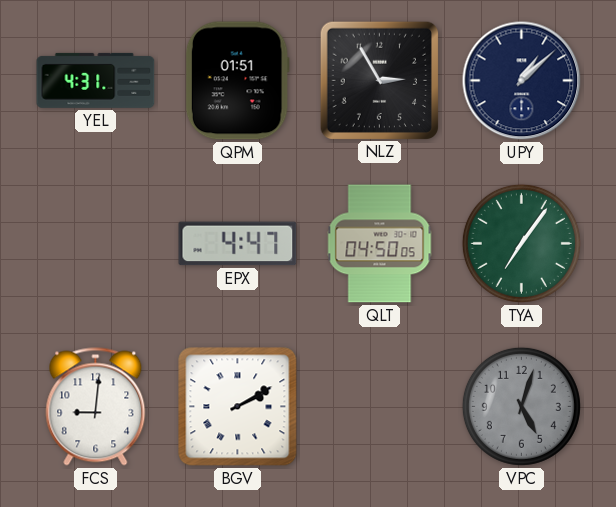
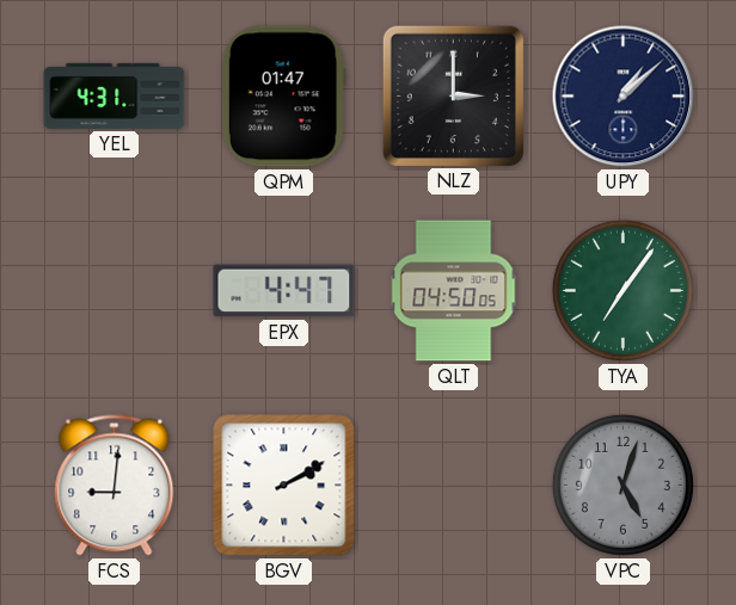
QPM: 01:51 -> 01:47 (283, 97)
NLZ: 2:55 -> 3:00 (453, 95)
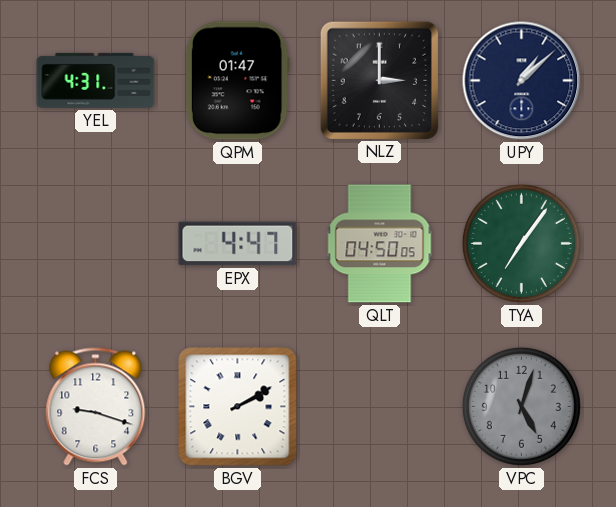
FCS: 9:01 -> 9:18 (96, 407)
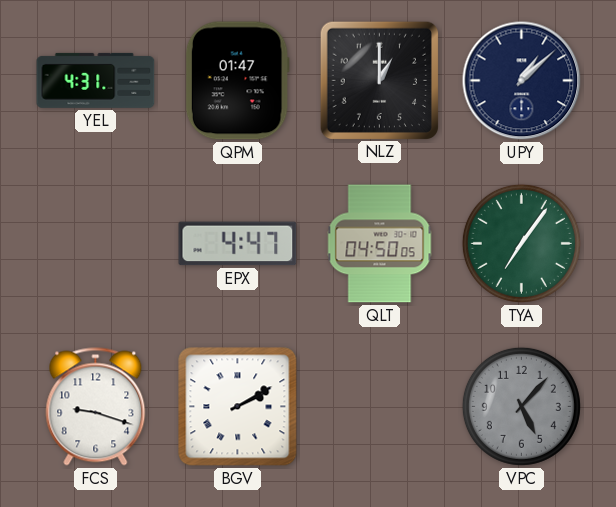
NLZ: 3:00 -> 1:00 (379, 80)
VPC: 5:03 -> 5:07 (521, 406)
